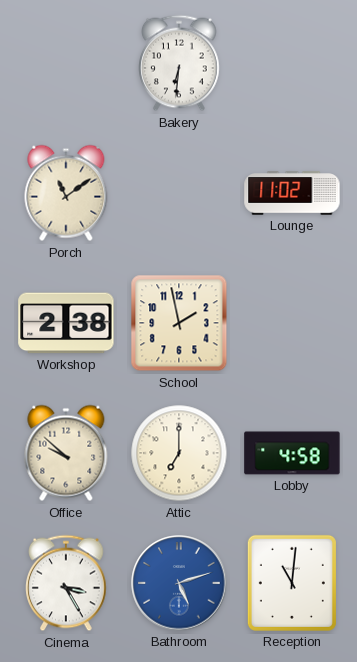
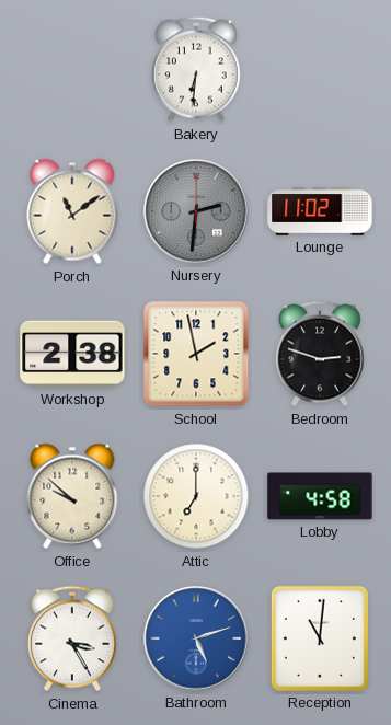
Nursery: none -> 2:31 (196, 211)
Bedroom: none -> 2:48 (320, 354)
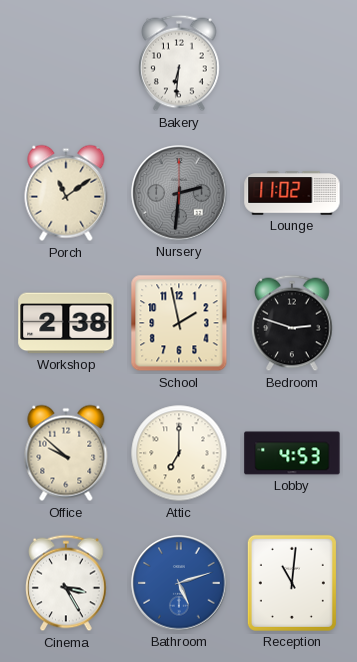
Lobby: 4:58 -> 4:53 (292, 453)
